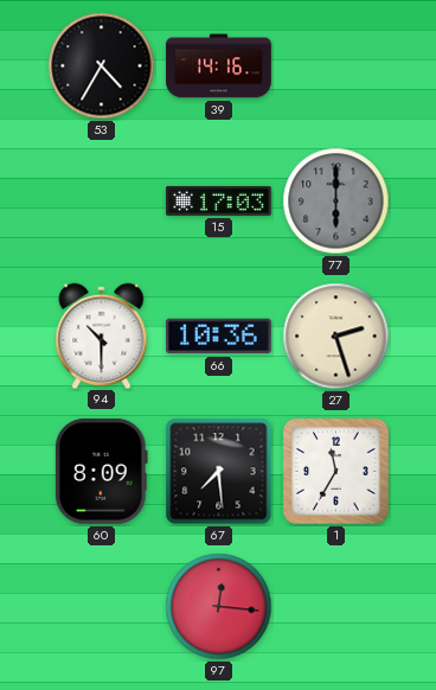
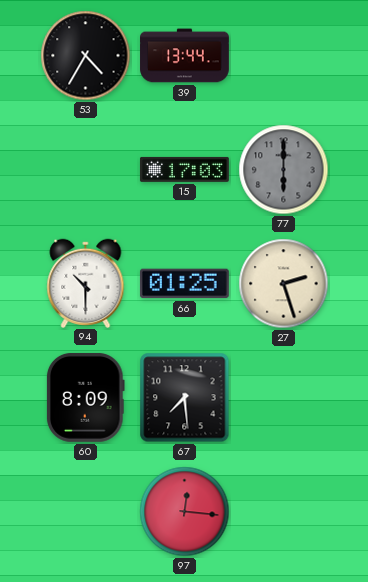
39: 14:16 -> 13:44 (185, 56)
66: 10:36 -> 01:25 (184, 284)
1: 11:35 -> none (336, 472)
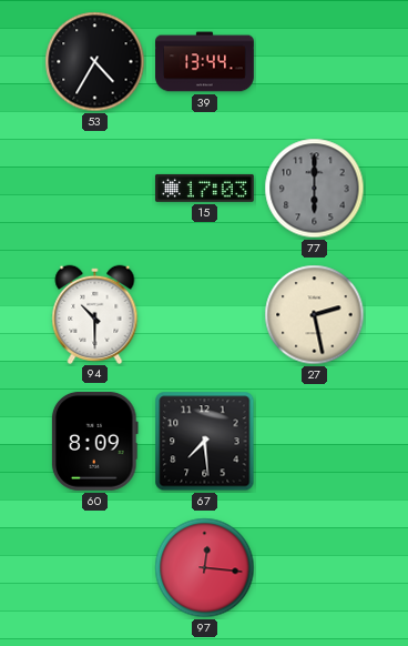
66: 01:25 -> none (184, 284)
27: 2:27 -> 2:28 (315, 315)
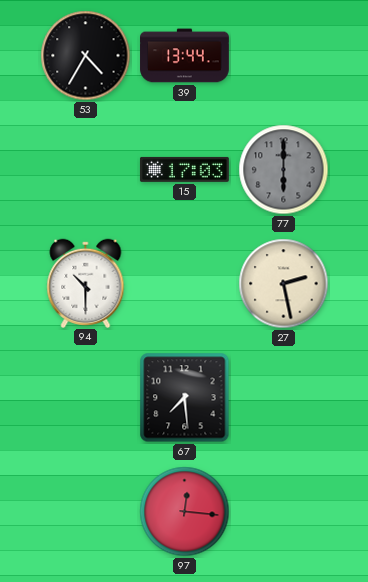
60: 8:09 -> none (94, 441)
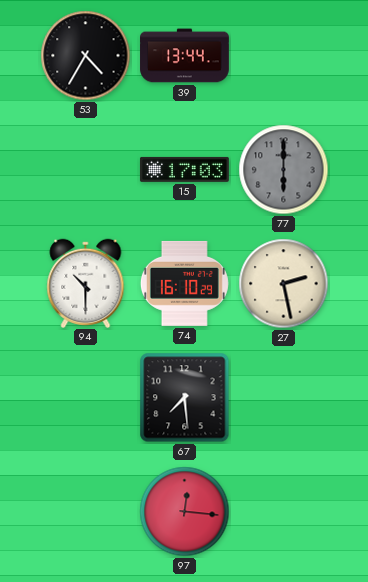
74: none -> 16:10 (184, 283)
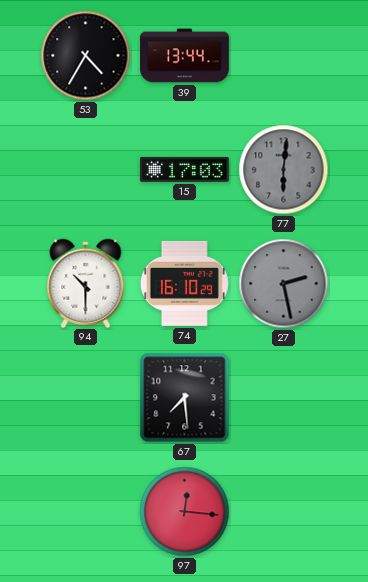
77: 6:00 -> 6:01 (284, 170)
27 dial: cream -> grey (284, 284)
